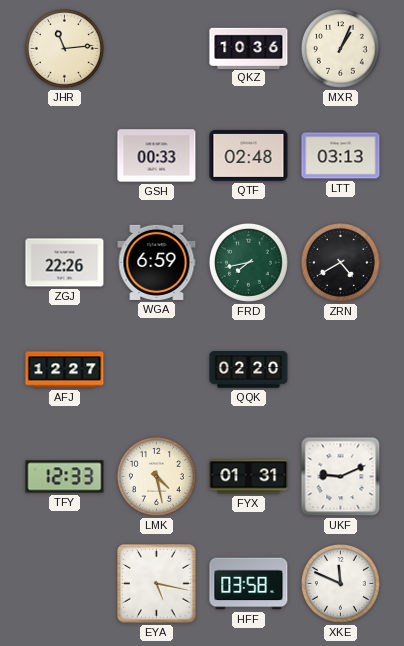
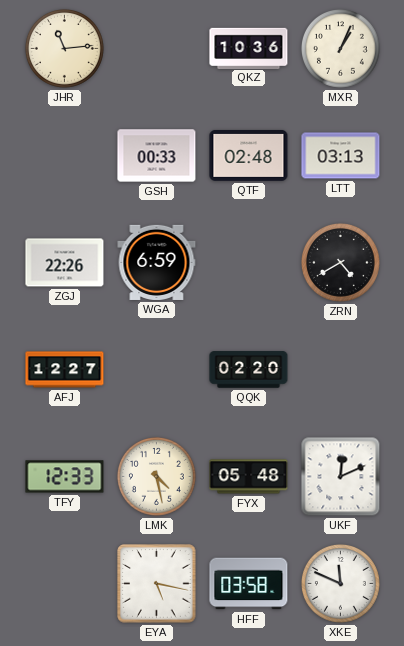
FRD: 7:43 -> none (248, 262)
FYX: 01:31 -> 05:48 (249, 477)
UKF: 9:11 -> 12:11 (341, 477)
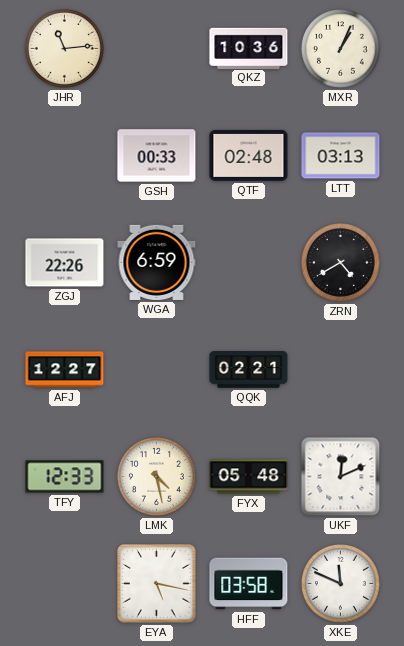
QQK: 02:20 -> 02:21 (249, 370)
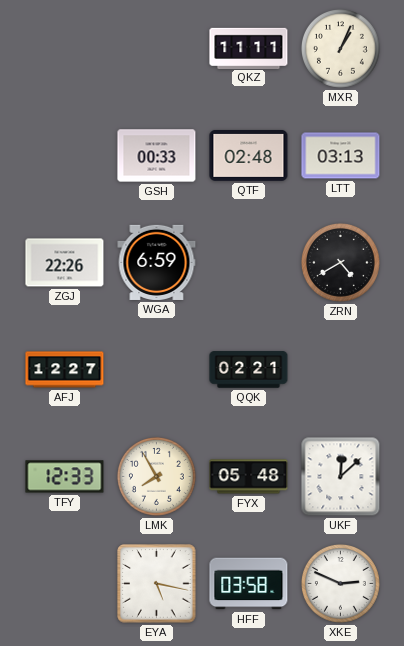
JHR: 11:14 -> none (64, 48)
QKZ: 10:36 -> 11:11 (249, 48)
LMK: 4:28 -> 7:55 (156, 476)
UKF: 12:11 -> 12:08 (341, 477)
XKE: 11:49 -> 2:49 (340, 583)
